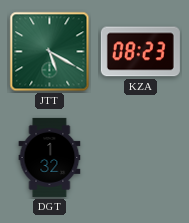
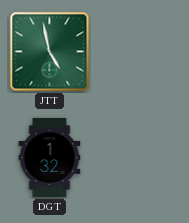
JTT: 5:20 -> 4:58 (50, 52)
KZA: 08:23 -> none (140, 52)
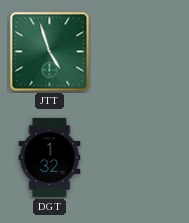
JTT: 4:58 -> 4:57 (50, 52)
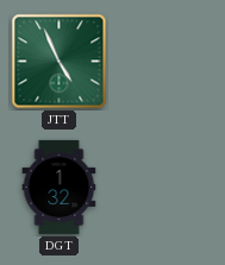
JTT: 4:57 -> 4:56 (60, 62)
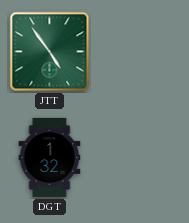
JTT: 4:56 -> 4:54 (50, 52)
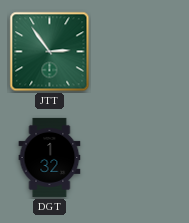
JTT: 4:54 -> 2:54 (50, 52)
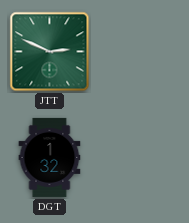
JTT: 2:54 -> 2:49 (50, 52)
